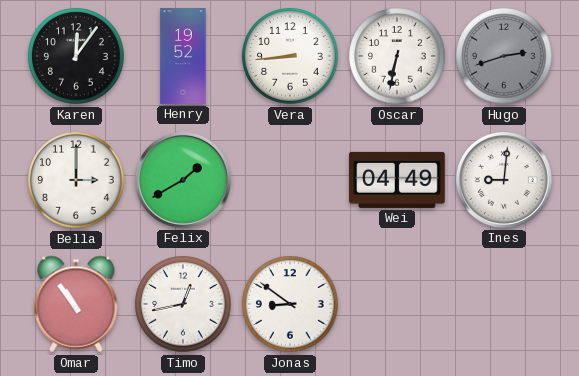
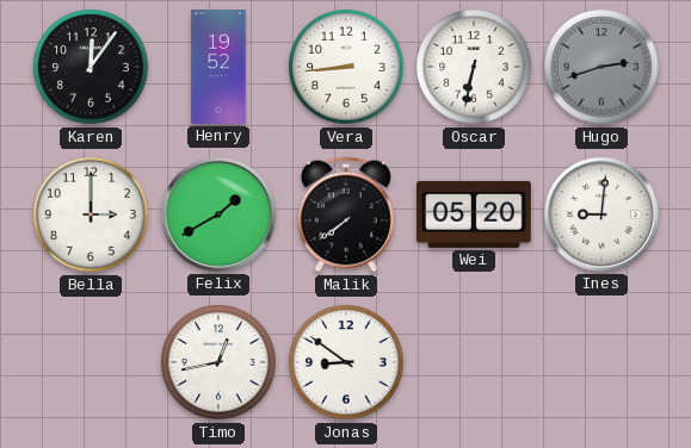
Malik: none -> 7:39 (346, 214)
Wei: 04:49 -> 05:20 (474, 214)
Omar: 10:54 -> none (76, 304)
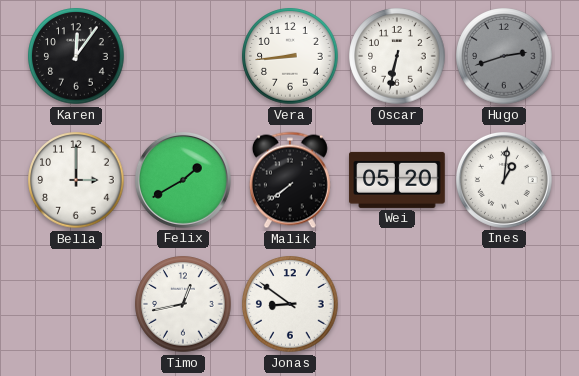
Henry: 19:52 -> none (218, 67)
Ines: 9:01 -> 1:01 (504, 180)
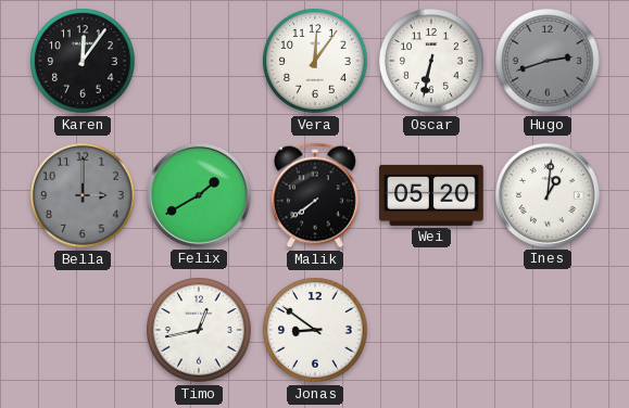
Vera: 8:44 -> 12:06 (315, 61)
Bella dial: white -> grey (83, 195)
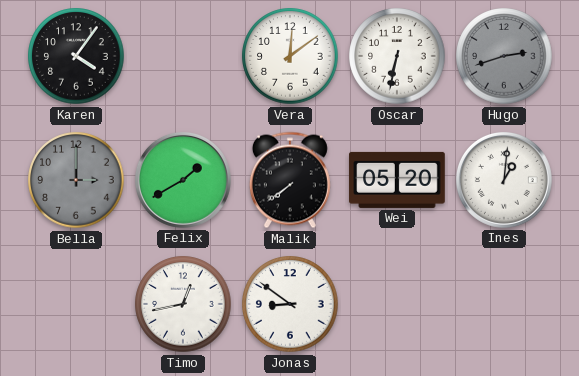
Karen: 12:06 -> 4:06 (76, 56)
Vera: 12:06 -> 12:09 (290, 56)
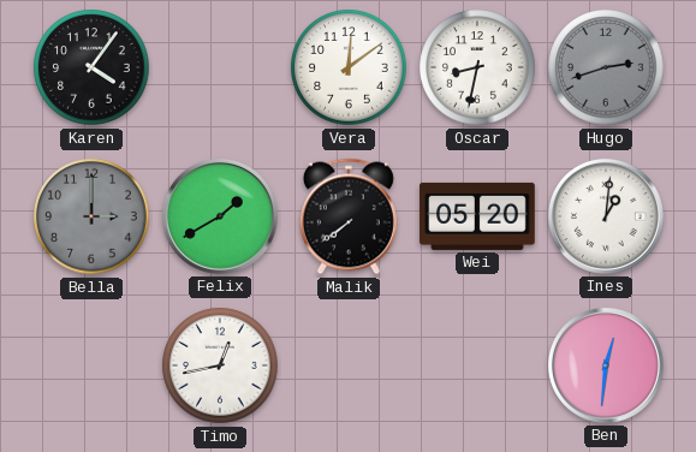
Oscar: 6:32 -> 8:32 (477, 67)
Jonas: 8:51 -> none (290, 304)
Ben: none -> 12:31 (606, 365)
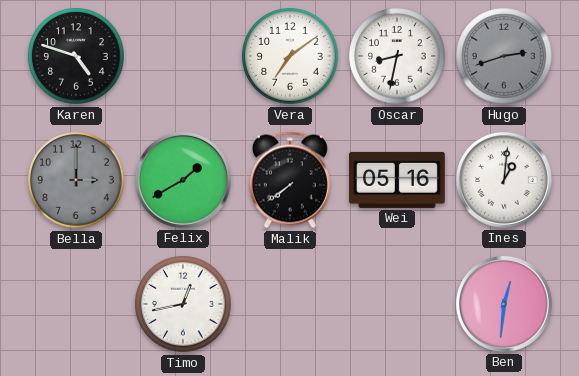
Karen: 4:06 -> 4:48 (76, 56)
Vera: 12:09 -> 7:09 (290, 56)
Wei: 05:20 -> 05:16 (397, 180)
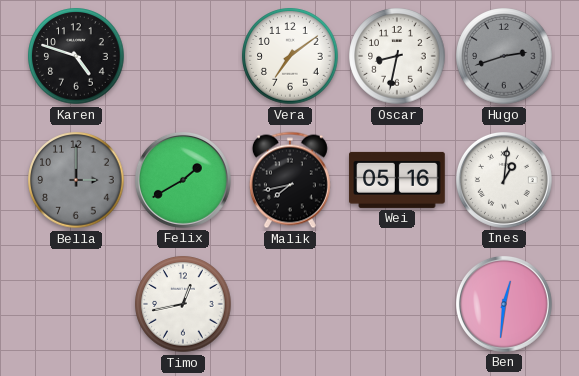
Malik: 7:39 -> 7:43 (290, 180)
